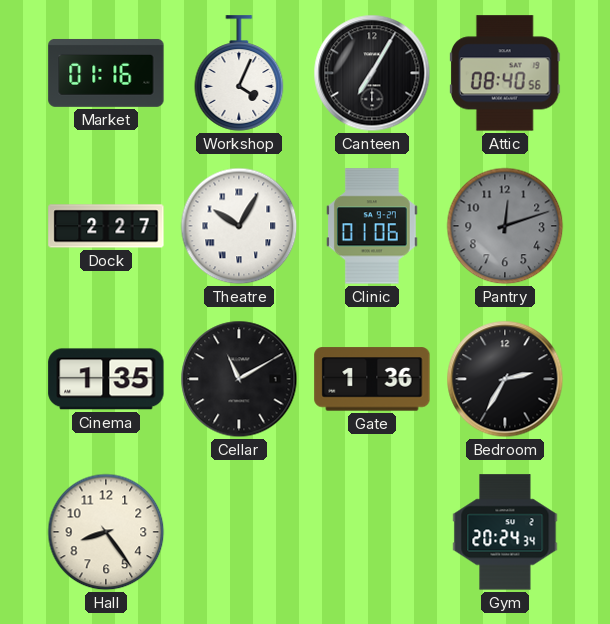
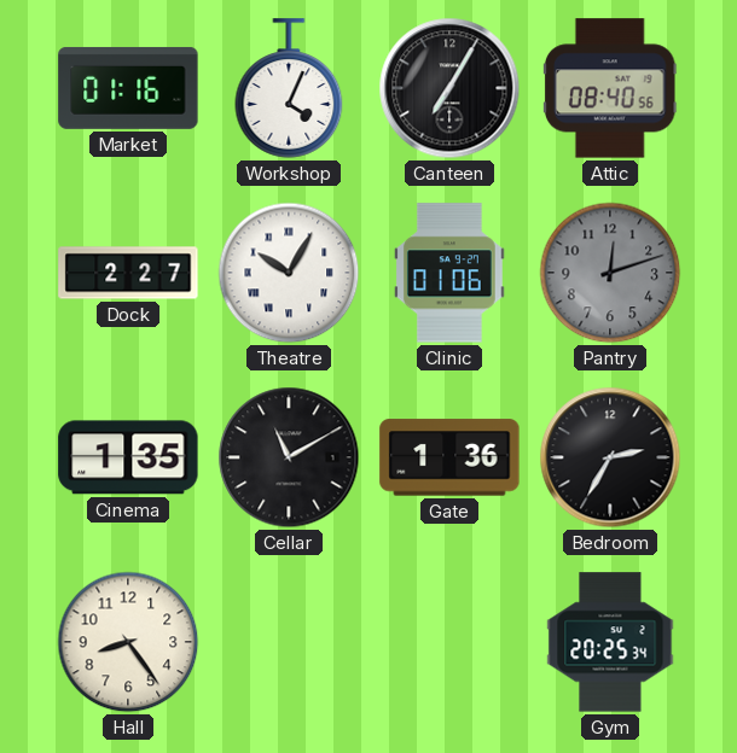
Gym: 20:24 -> 20:25 (610, 642)
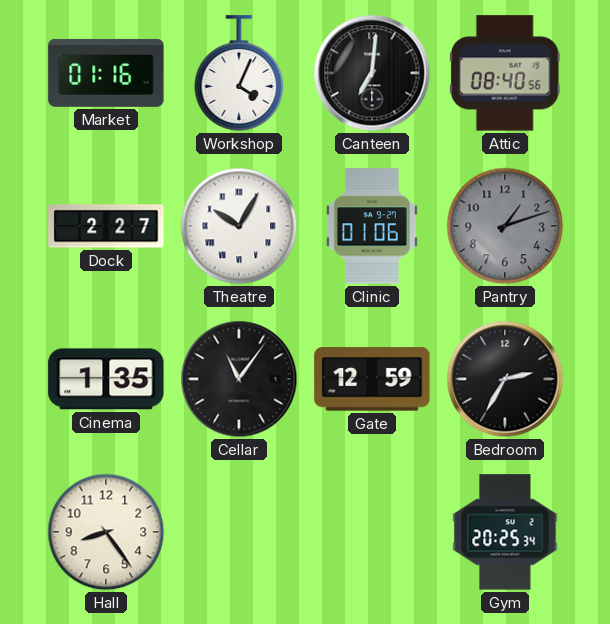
Canteen: 7:05 -> 7:01 (372, 73)
Pantry: 12:12 -> 1:12 (505, 226)
Cellar: 11:10 -> 11:06 (239, 379)
Gate: 1:36 -> 12:59 (372, 379)
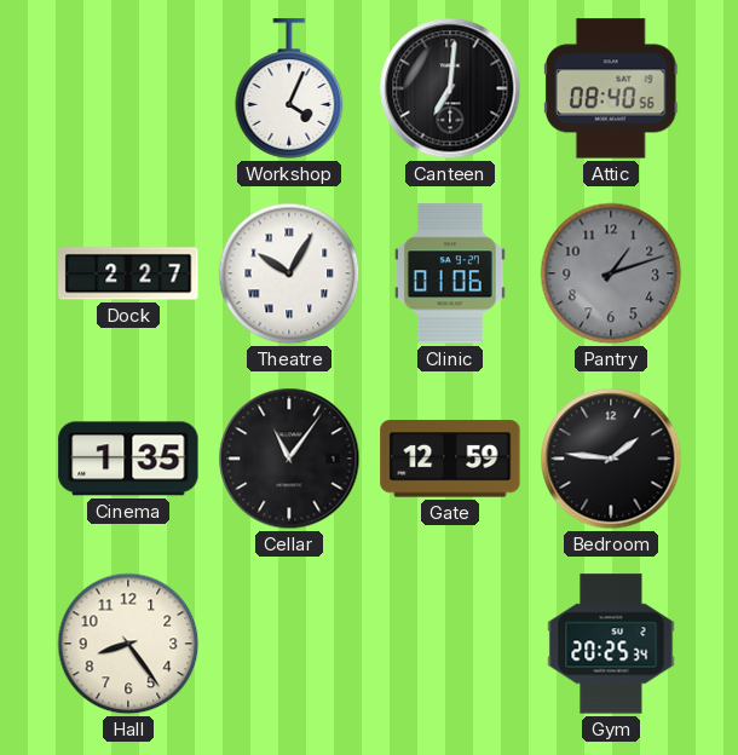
Market: 01:16 -> none (106, 73)
Bedroom: 2:35 -> 1:46 (611, 459)
